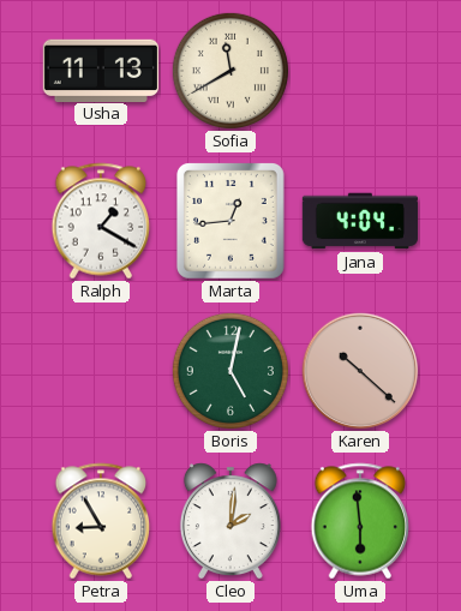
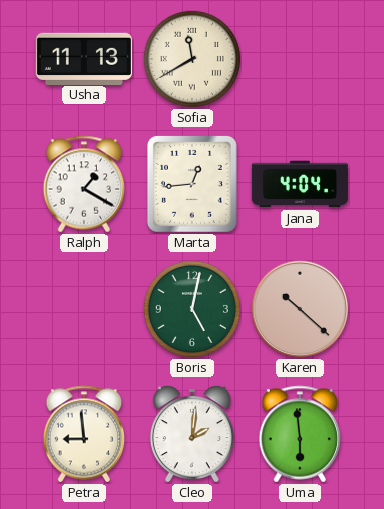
Petra: 8:55 -> 8:59 (84, 434)
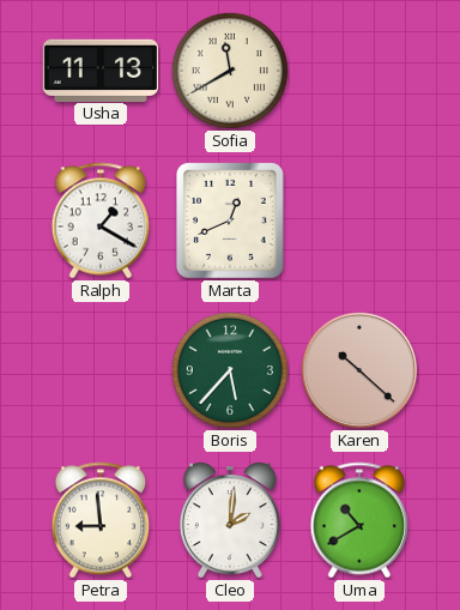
Marta: 12:44 -> 12:41 (230, 221)
Jana: 4:04 -> none (300, 184)
Boris: 5:02 -> 5:37 (230, 370)
Uma: 5:59 -> 10:40 (359, 520)
